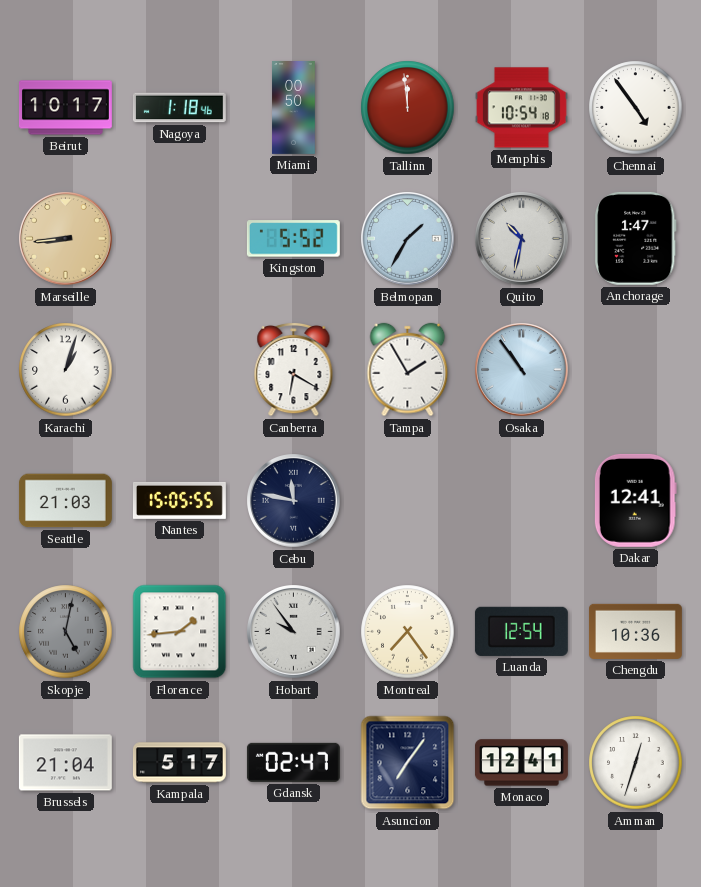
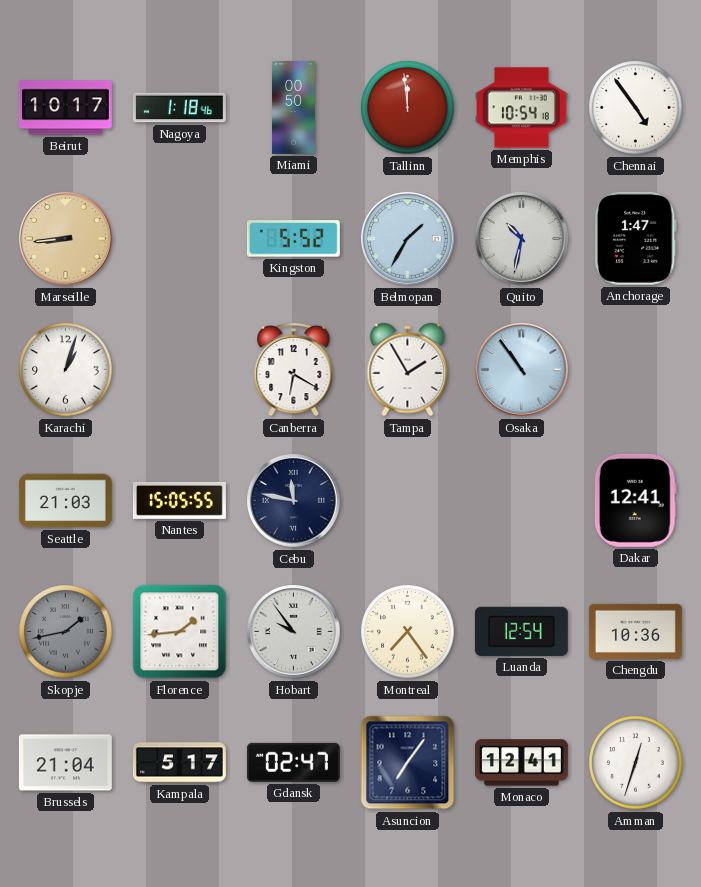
Skopje: 5:02 -> 1:43 (66, 632)
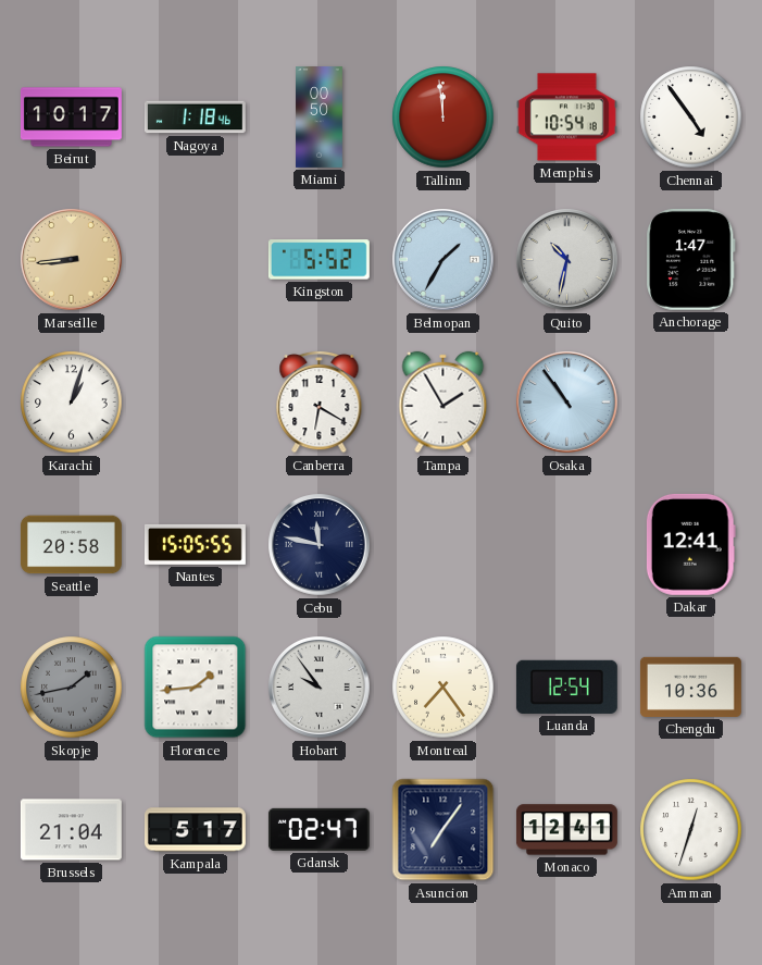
Seattle: 21:03 -> 20:58 (71, 545)
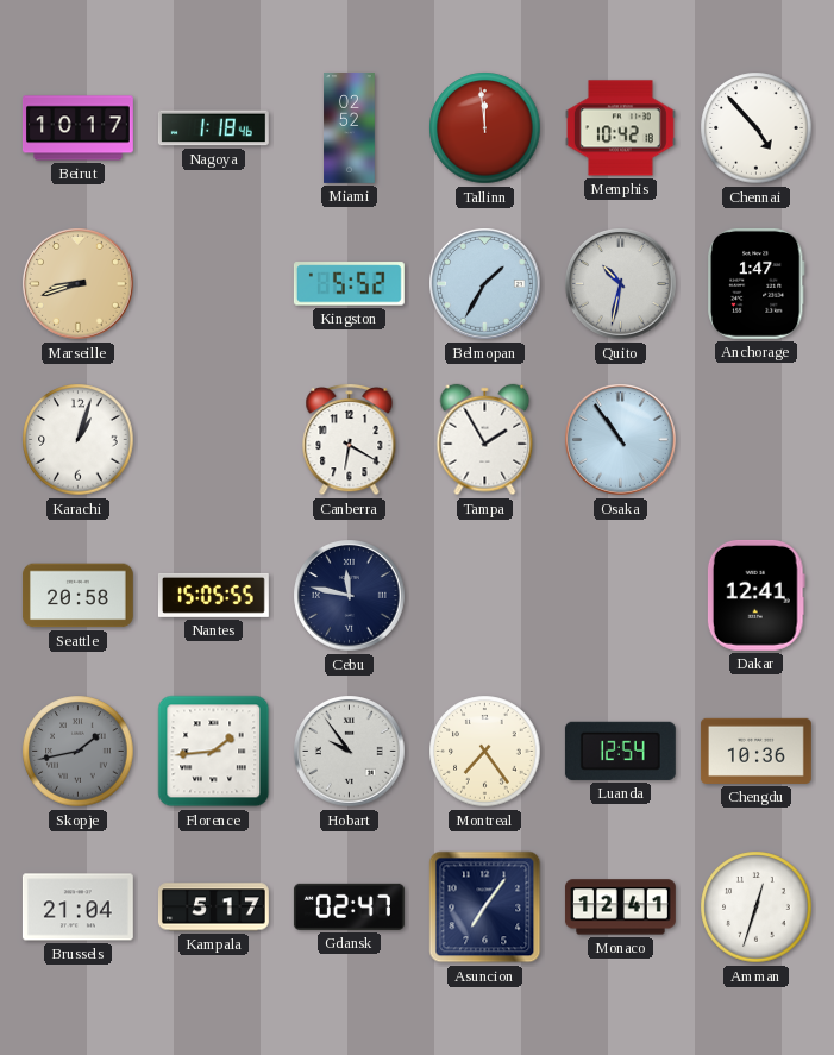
Miami: 00:50 -> 02:52 (350, 128)
Memphis: 10:54 -> 10:42 (620, 128)
Chennai: 4:54 -> 4:53 (757, 128)
Marseille: 8:44 -> 8:42 (79, 284)
